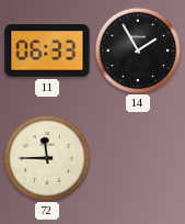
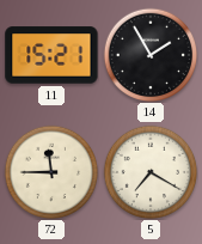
11: 06:33 -> 15:21 (51, 55)
5: none -> 7:20 (151, 172)
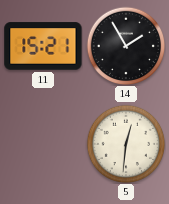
72: 11:45 -> none (51, 172)
5: 7:20 -> 12:31 (126, 144)
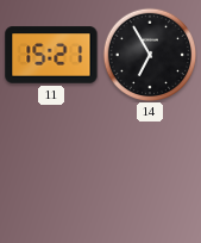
14: 1:55 -> 6:55 (150, 55)
5: 12:31 -> none (126, 144)
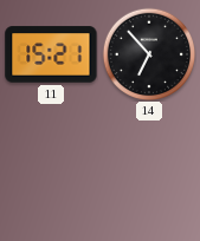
14: 6:55 -> 6:53 (149, 54)
